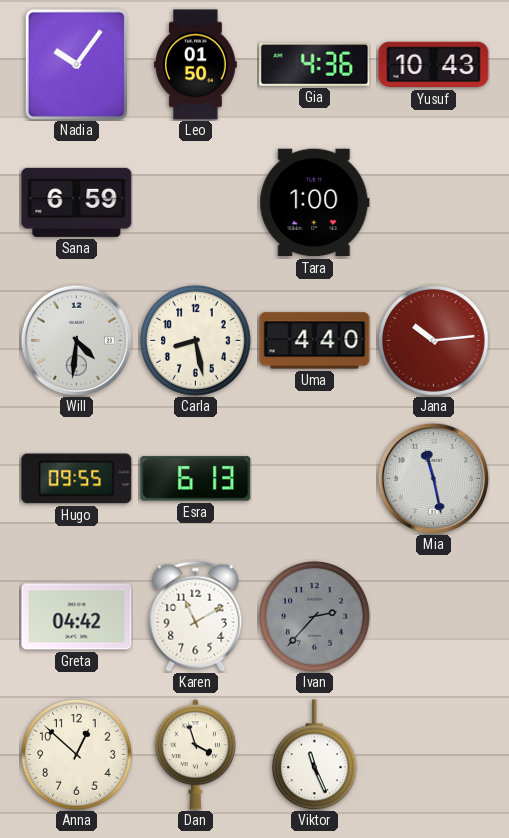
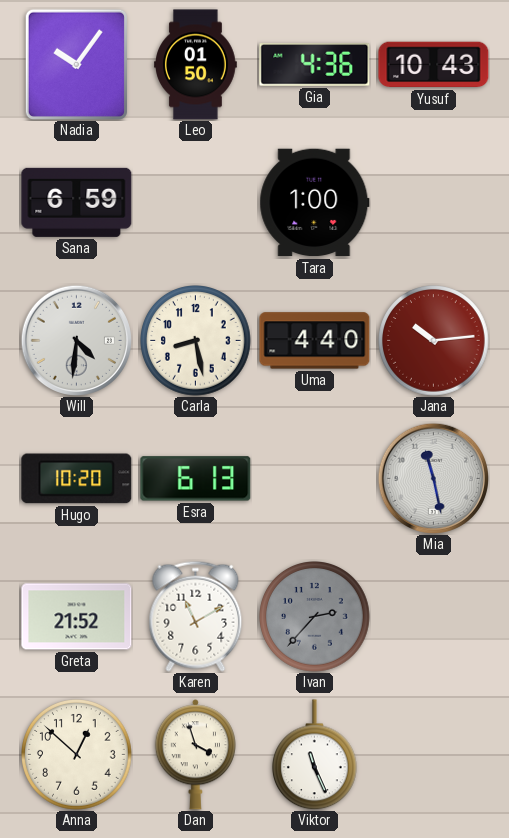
Hugo: 09:55 -> 10:20 (77, 479)
Greta: 04:42 -> 21:52 (77, 617)
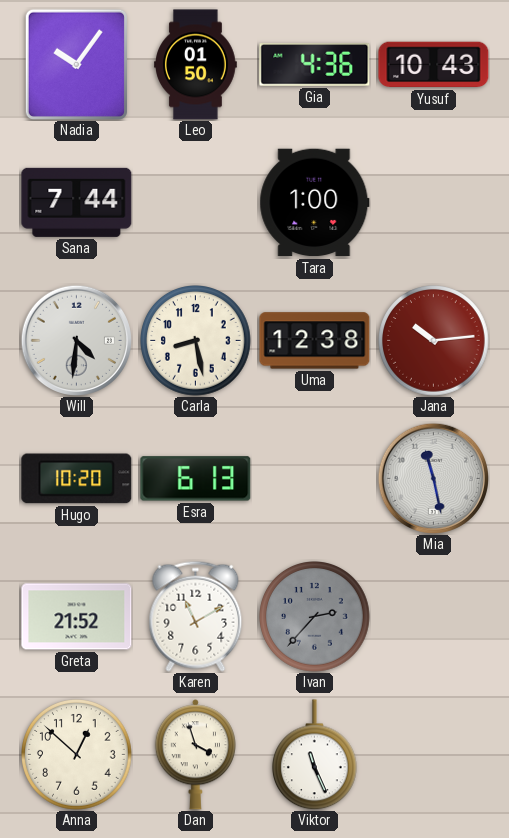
Sana: 6:59 -> 7:44 (77, 202)
Uma: 4:40 -> 12:38 (315, 341)
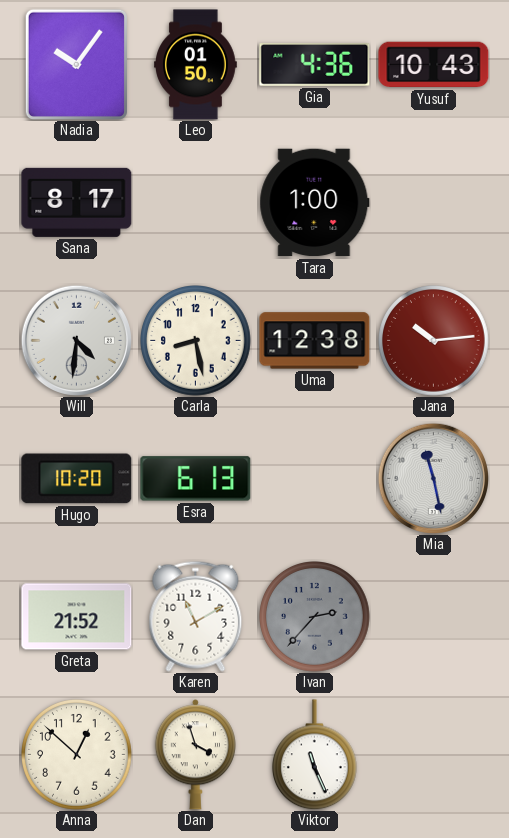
Sana: 7:44 -> 8:17 (77, 202)
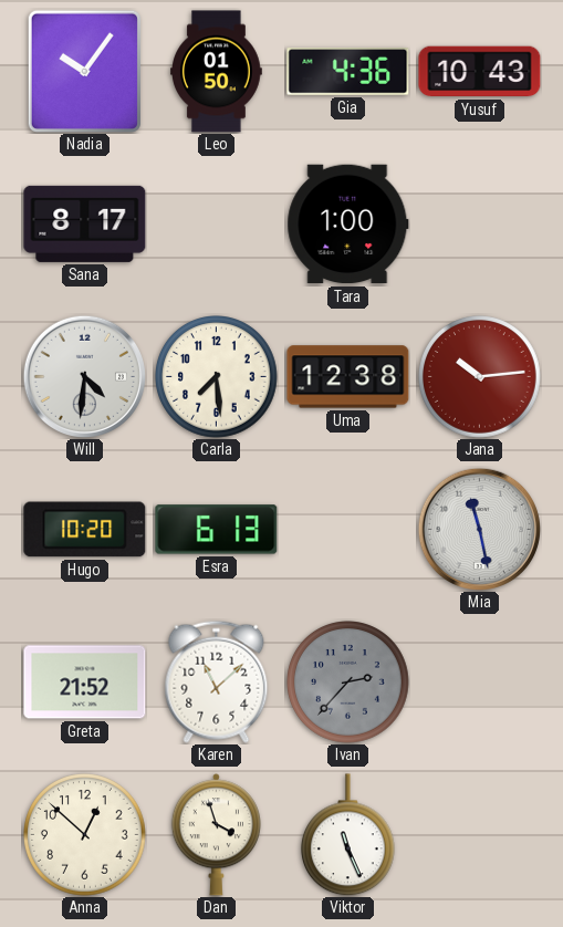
Carla: 8:28 -> 7:29 (217, 377)
Karen: 11:10 -> 11:08 (217, 681)
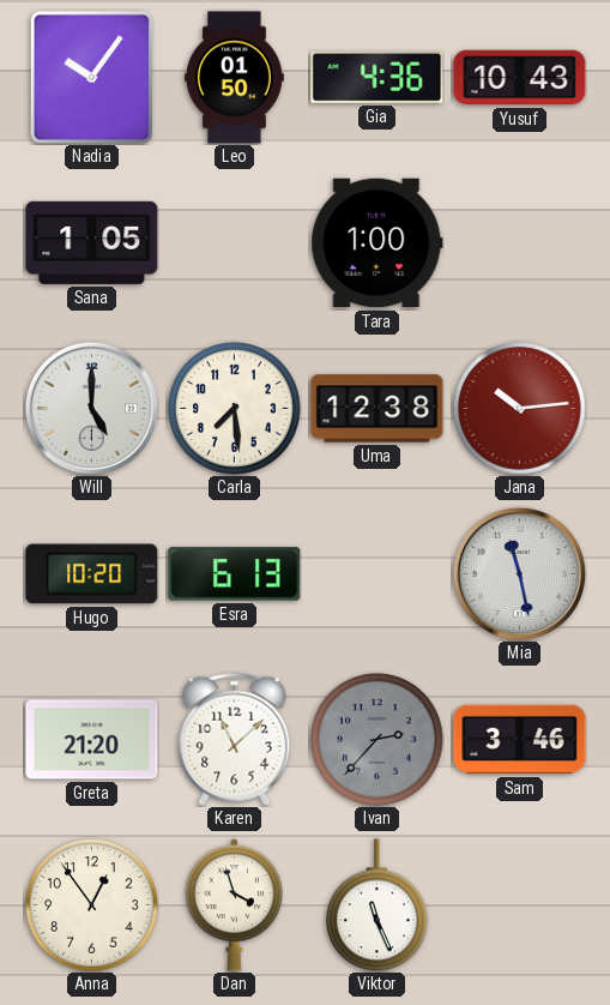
Sana: 8:17 -> 1:05 (92, 242)
Will: 4:31 -> 5:00 (91, 408)
Greta: 21:52 -> 21:20 (92, 740)
Sam: none -> 3:46 (520, 740)
Anna: 12:52 -> 12:54 (92, 905)
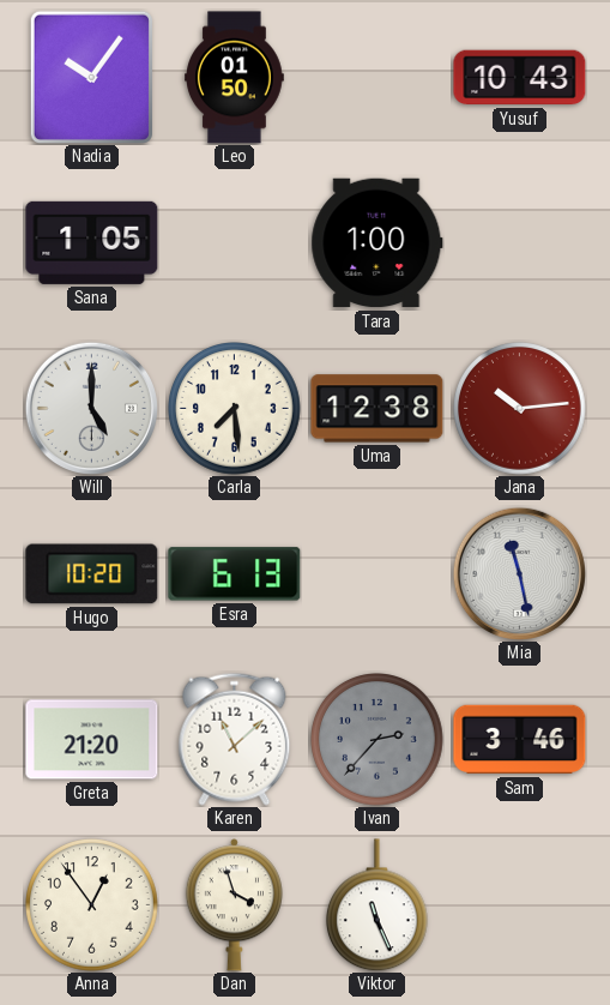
Gia: 4:36 -> none (378, 78)
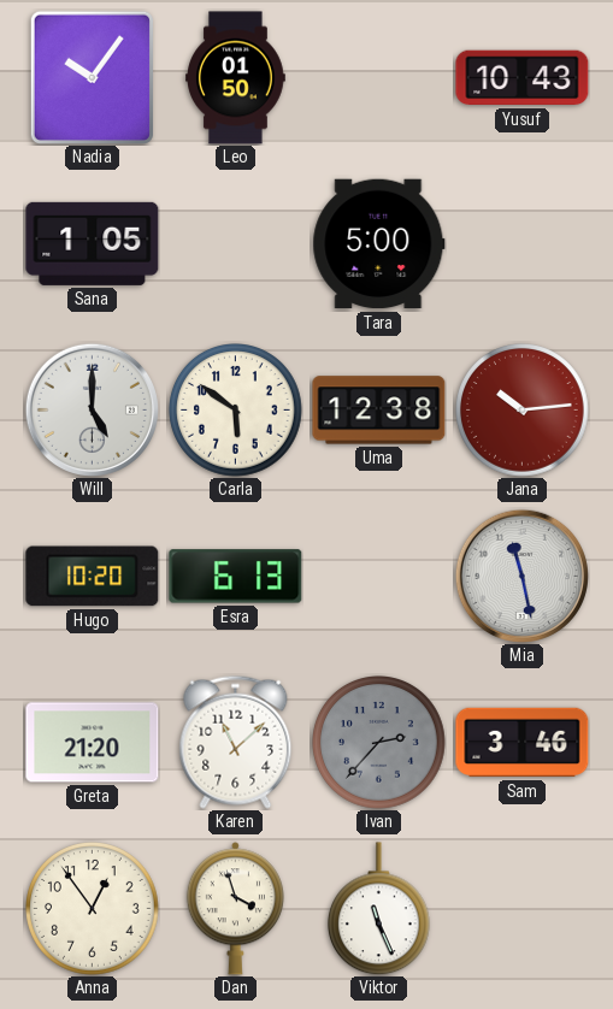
Tara: 1:00 -> 5:00 (379, 244)
Carla: 7:29 -> 5:51 (236, 411)
